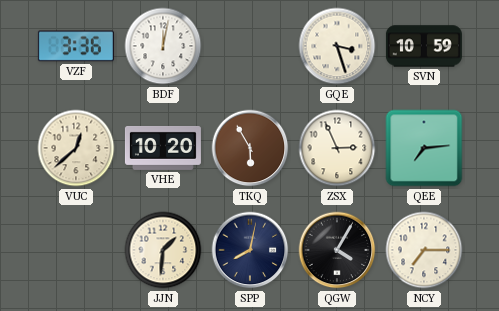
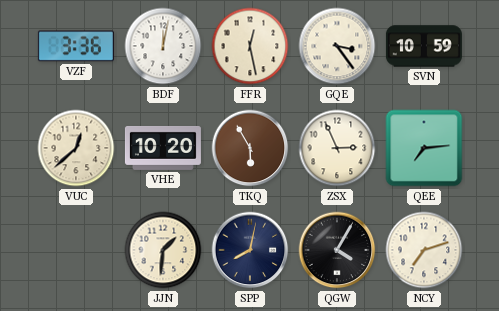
FFR: none -> 12:28 (250, 46)
GQE: 3:27 -> 3:24 (337, 46)
NCY: 7:15 -> 7:12 (424, 250)
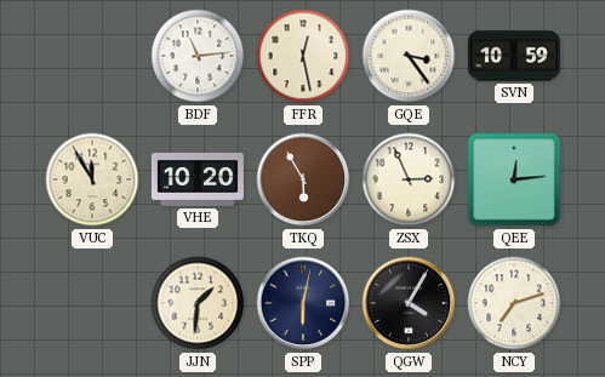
VZF: 3:36 -> none (76, 46)
BDF: 12:02 -> 11:14 (198, 56)
VUC: 12:38 -> 11:55 (92, 179)
QEE: 7:14 -> 12:14 (514, 179)
SPP: 8:02 -> 6:02 (303, 303)
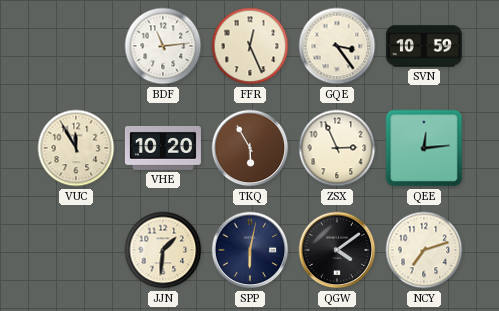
FFR: 12:28 -> 12:26 (250, 46)
QGW: 4:05 -> 4:09 (337, 250)
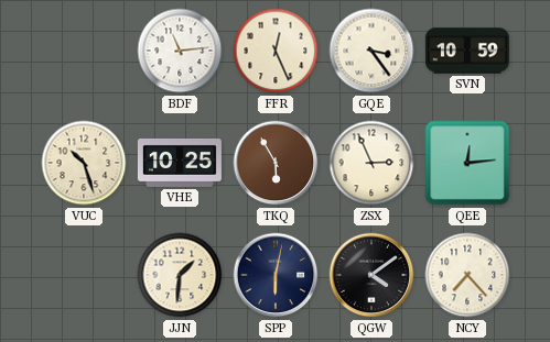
VUC: 11:55 -> 10:27 (84, 163)
VHE: 10:20 -> 10:25 (180, 163)
NCY: 7:12 -> 7:23 (467, 275)
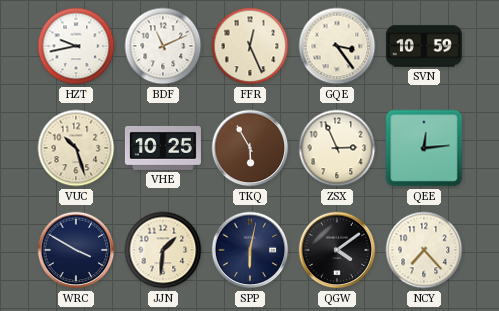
HZT: none -> 9:43 (76, 46)
BDF: 11:14 -> 11:11 (163, 46)
WRC: none -> 3:50 (76, 250)
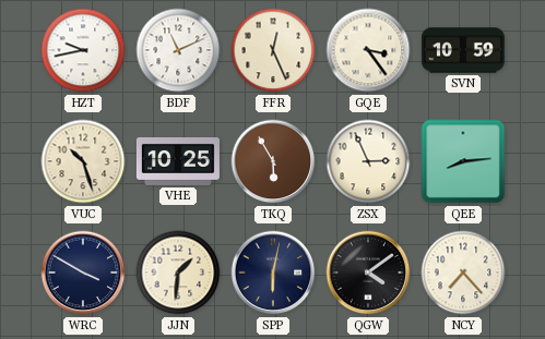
QEE: 12:14 -> 8:14 (463, 161)
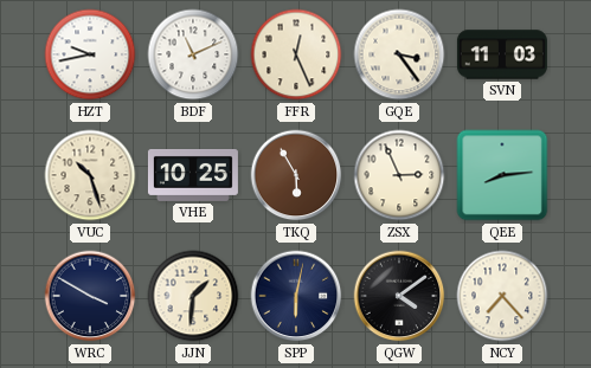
SVN: 10:59 -> 11:03 (502, 54)
